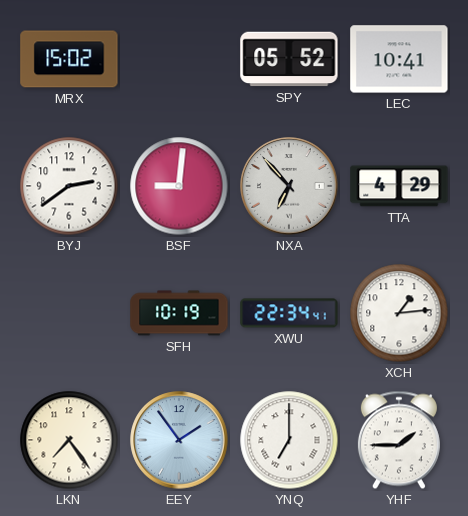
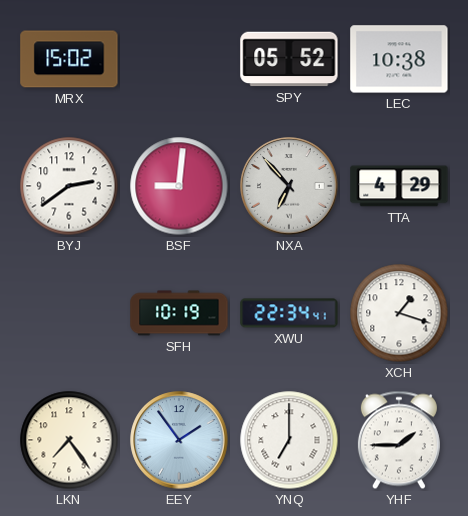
LEC: 10:41 -> 10:38 (399, 59)
XCH: 1:14 -> 1:18 (399, 313)
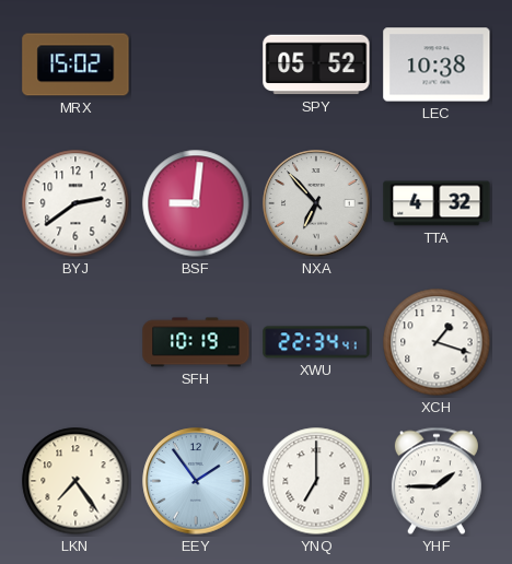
TTA: 4:29 -> 4:32 (437, 203)
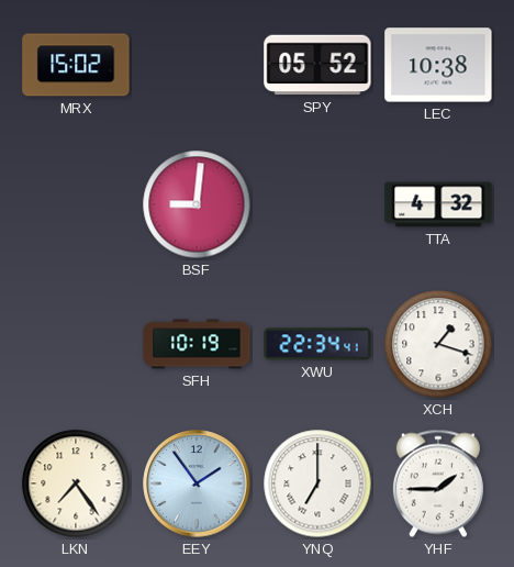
BYJ: 2:39 -> none (75, 203)
NXA: 6:53 -> none (316, 203)
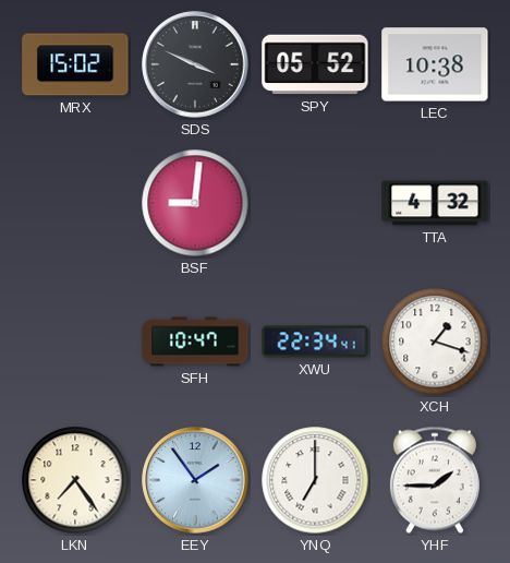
SDS: none -> 3:49 (195, 64)
SFH: 10:19 -> 10:47 (195, 342)
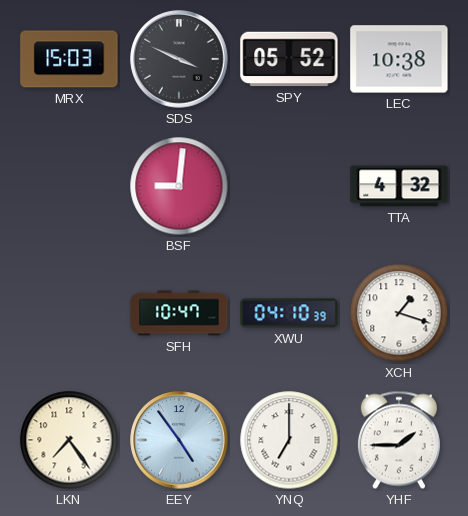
MRX: 15:02 -> 15:03 (69, 59)
XWU: 22:34 -> 04:10 (289, 313)
EEY: 1:54 -> 4:54 (179, 440)
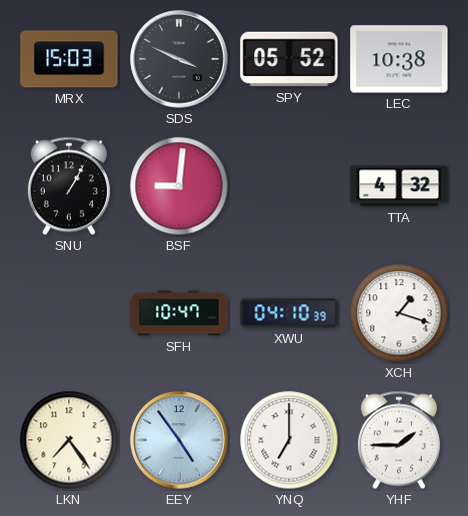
SNU: none -> 1:05 (69, 186)
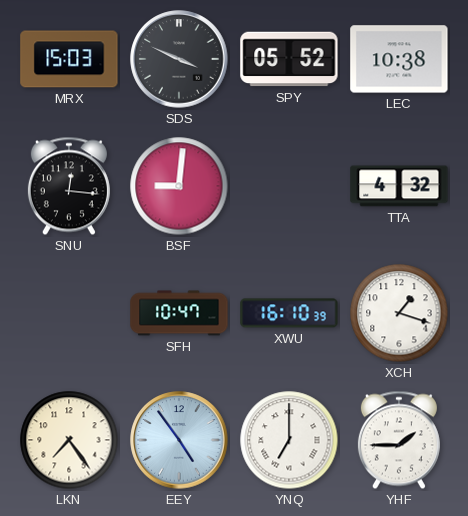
SNU: 1:05 -> 12:16 (69, 186)
XWU: 04:10 -> 16:10 (289, 313)
